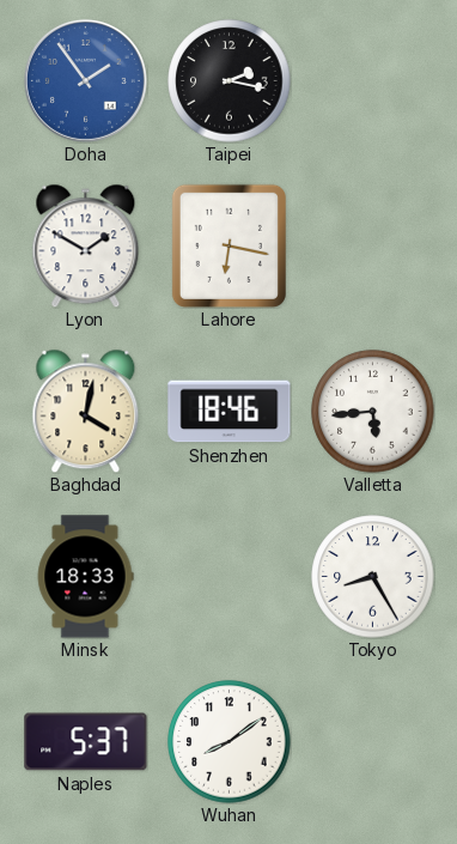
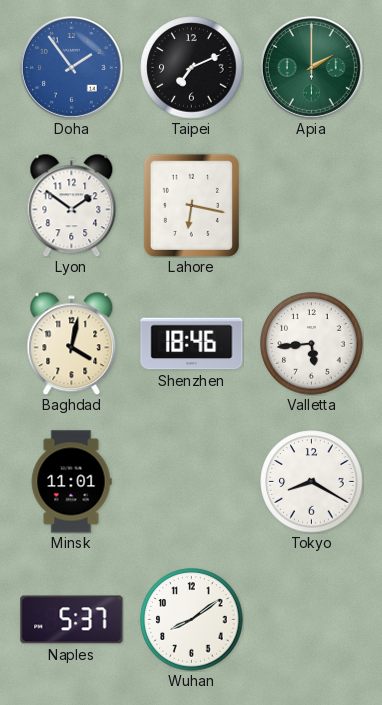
Taipei: 2:17 -> 7:11 (192, 68)
Apia: none -> 2:00 (311, 67)
Lyon: 1:50 -> 1:51 (72, 205)
Minsk: 18:33 -> 11:01 (71, 482)
Tokyo: 8:25 -> 8:20 (312, 482)
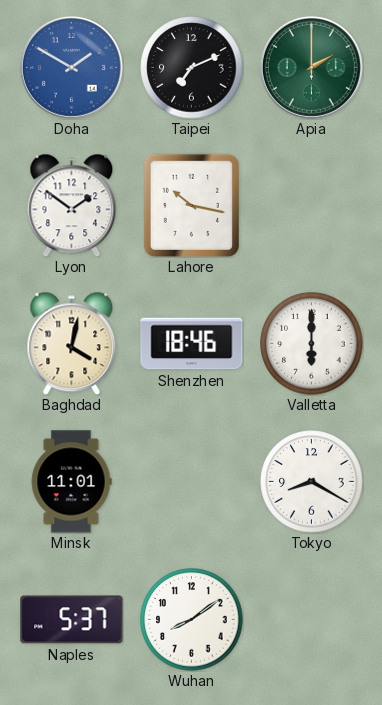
Doha: 1:54 -> 1:50 (71, 67)
Lahore: 6:17 -> 10:17 (191, 205)
Valletta: 5:44 -> 6:00 (312, 344)
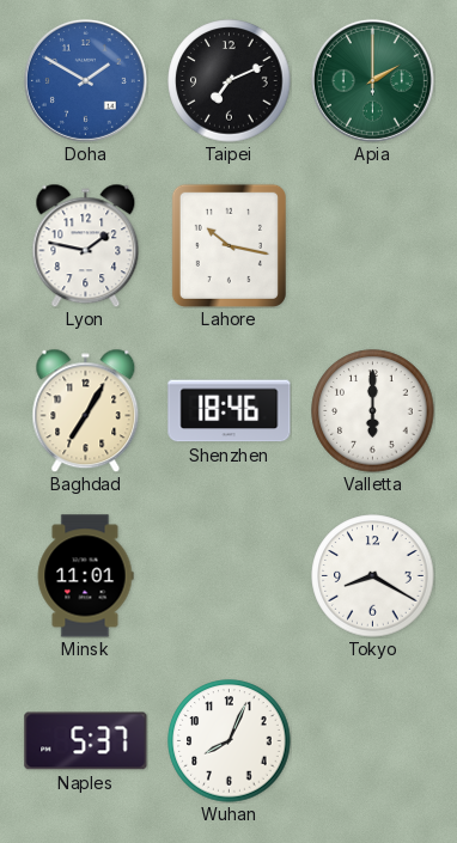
Lyon: 1:51 -> 1:47 (86, 245)
Baghdad: 4:02 -> 7:05 (86, 410)
Wuhan: 8:09 -> 8:04 (230, 741)
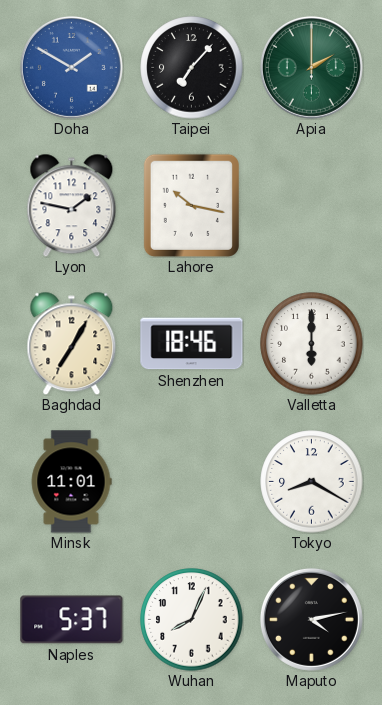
Taipei: 7:11 -> 7:07 (192, 68)
Maputo: none -> 4:13 (311, 619)
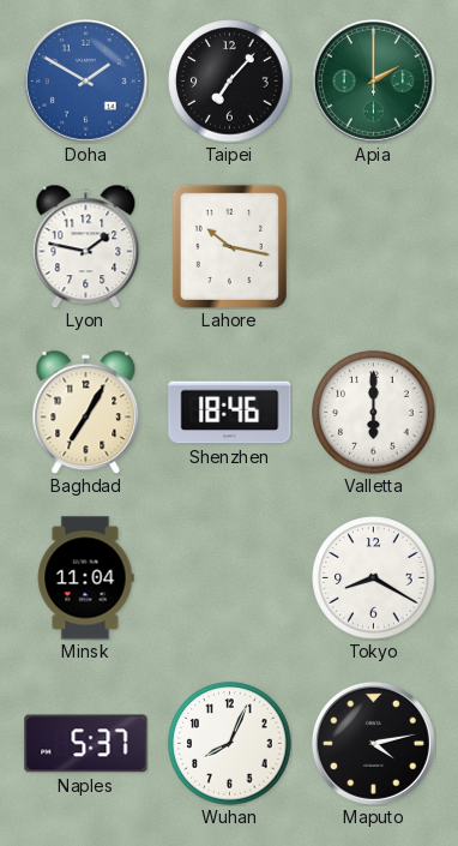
Minsk: 11:01 -> 11:04 (85, 578)
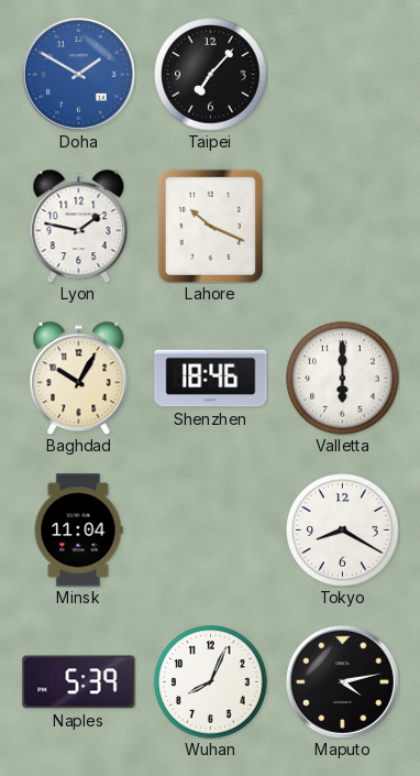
Apia: 2:00 -> none (373, 80)
Lahore: 10:17 -> 10:19 (210, 226)
Baghdad: 7:05 -> 10:05 (79, 378)
Naples: 5:37 -> 5:39 (79, 682)
